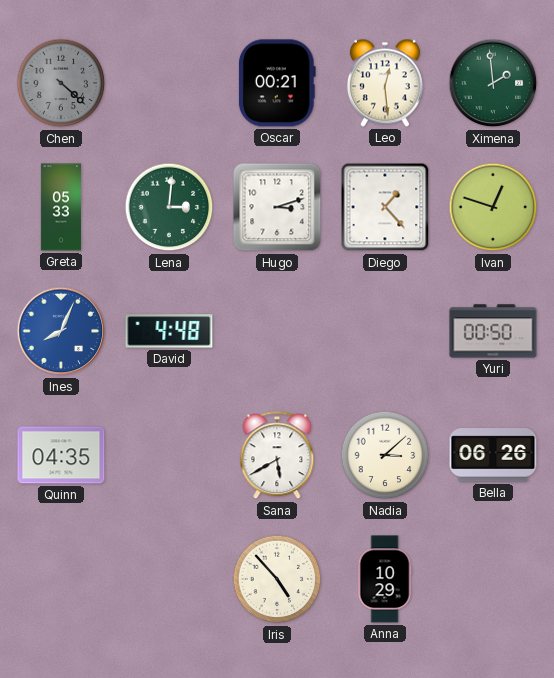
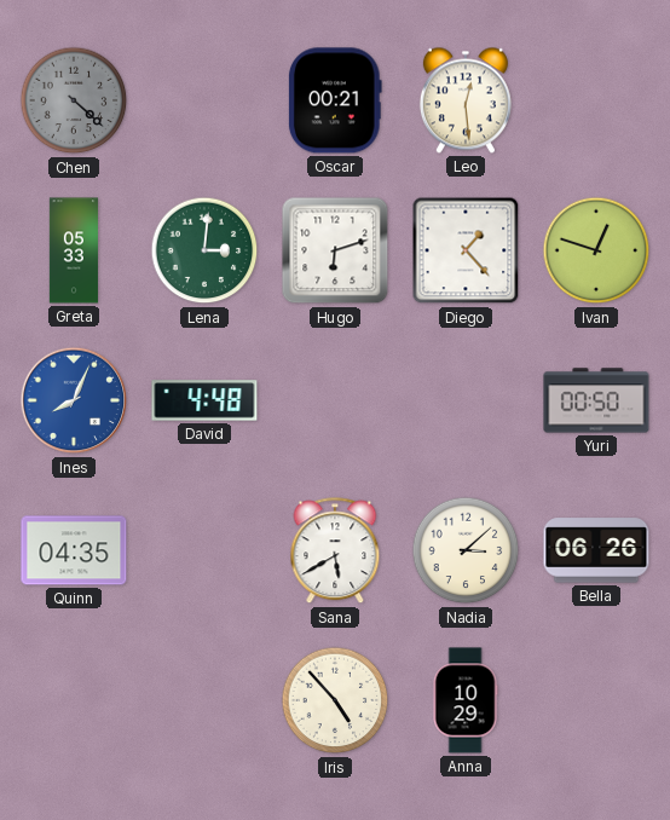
Ximena: 1:59 -> none (493, 83)
Hugo: 3:12 -> 6:12 (335, 250)
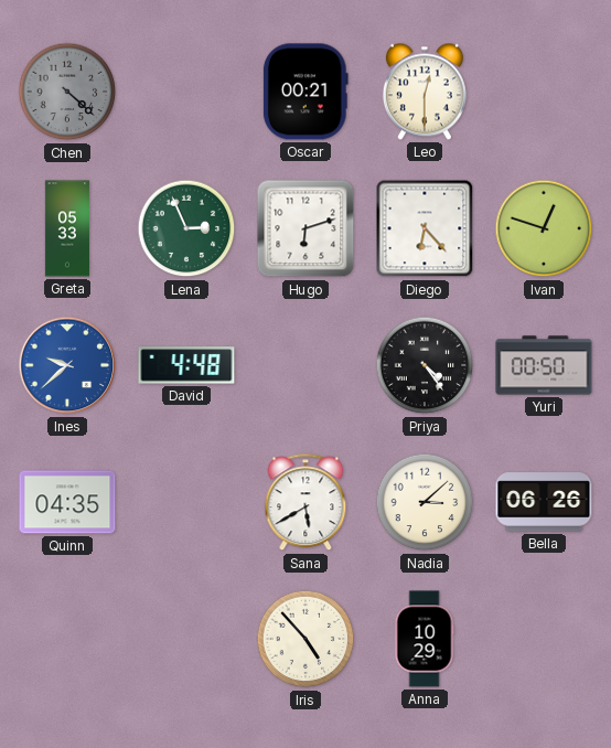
Leo: 12:29 -> 12:30 (425, 92)
Lena: 3:01 -> 2:56 (186, 228)
Diego: 1:23 -> 6:23 (425, 228)
Ines: 8:04 -> 9:38 (67, 365)
Priya: none -> 4:24 (425, 365)
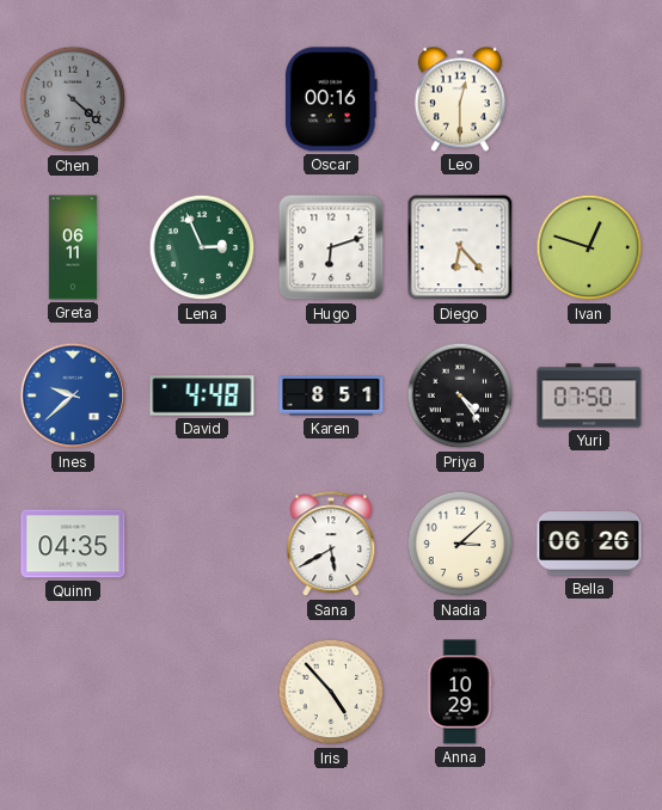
Oscar: 00:21 -> 00:16 (331, 99)
Greta: 05:33 -> 06:11 (73, 247)
Karen: none -> 8:51 (331, 397)
Yuri: 00:50 -> 07:50 (589, 395)
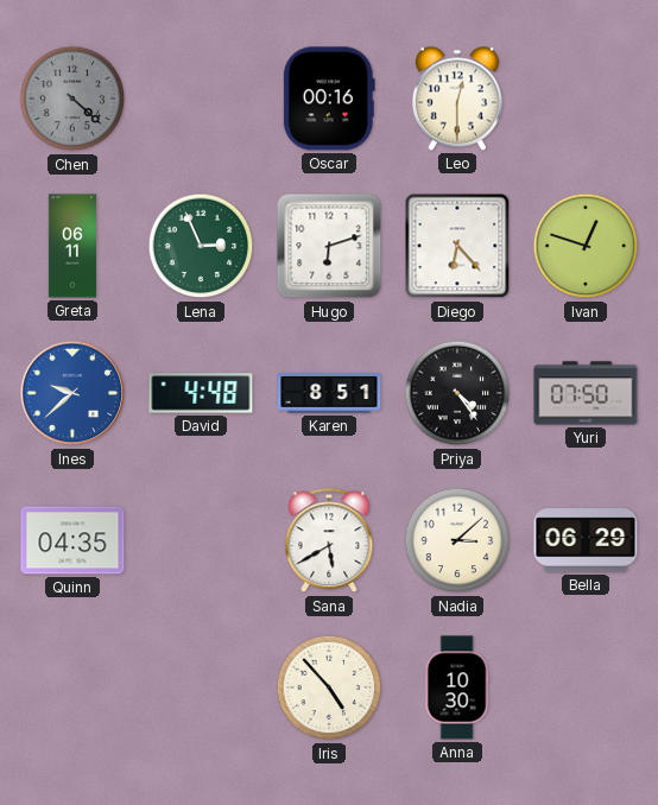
Bella: 06:26 -> 06:29 (586, 540)
Anna: 10:29 -> 10:30 (457, 687)
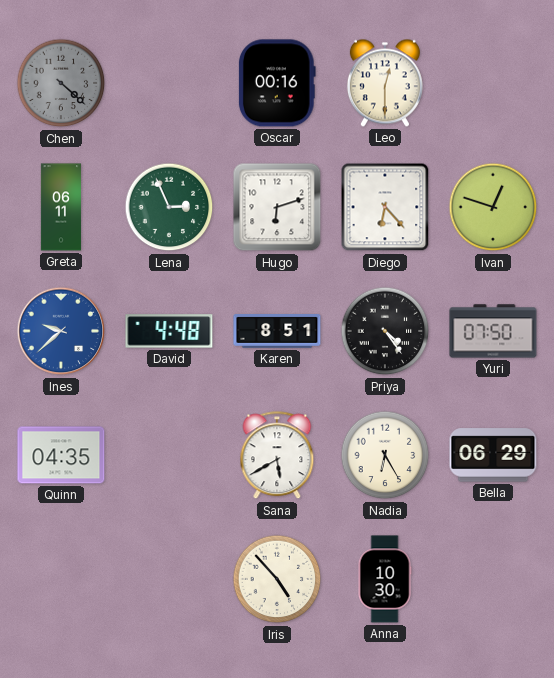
Nadia: 3:08 -> 6:25 (385, 455)
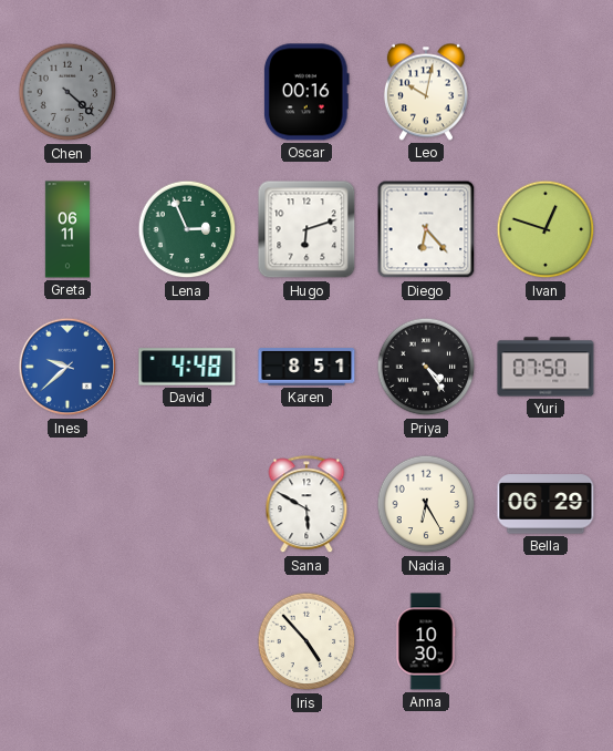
Leo: 12:30 -> 10:02 (426, 92)
Quinn: 04:35 -> none (61, 455)
Sana: 5:40 -> 5:50 (306, 505)
